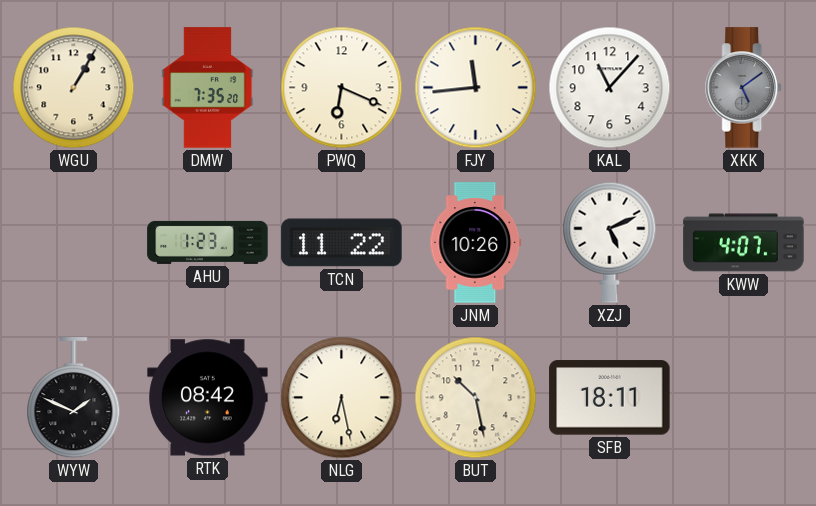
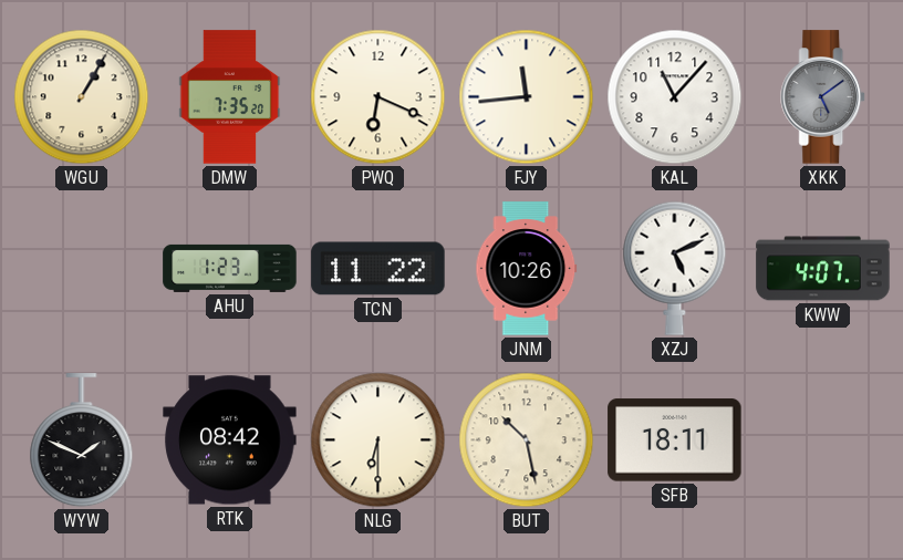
NLG: 6:28 -> 6:30 (378, 440)
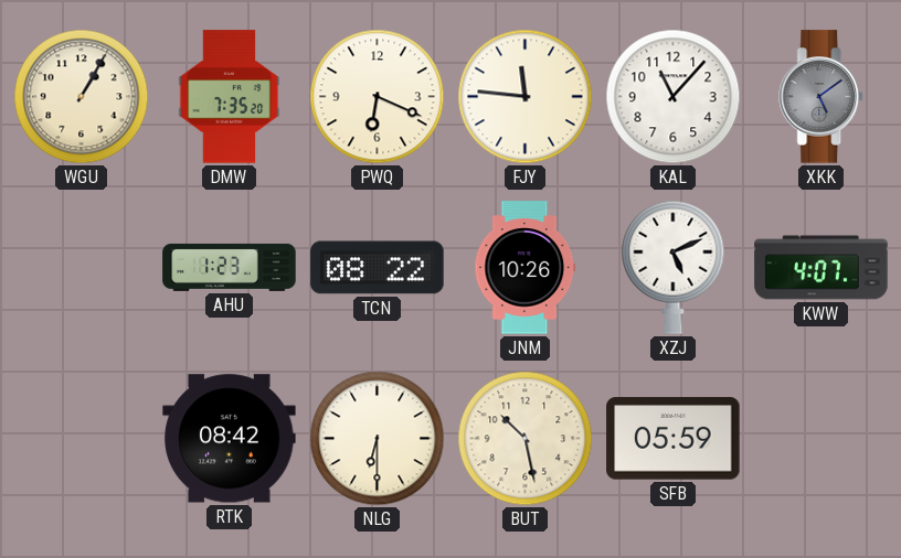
FJY: 11:44 -> 11:46 (526, 97)
TCN: 11:22 -> 08:22 (378, 268)
WYW: 1:49 -> none (82, 440)
SFB: 18:11 -> 05:59 (674, 439)
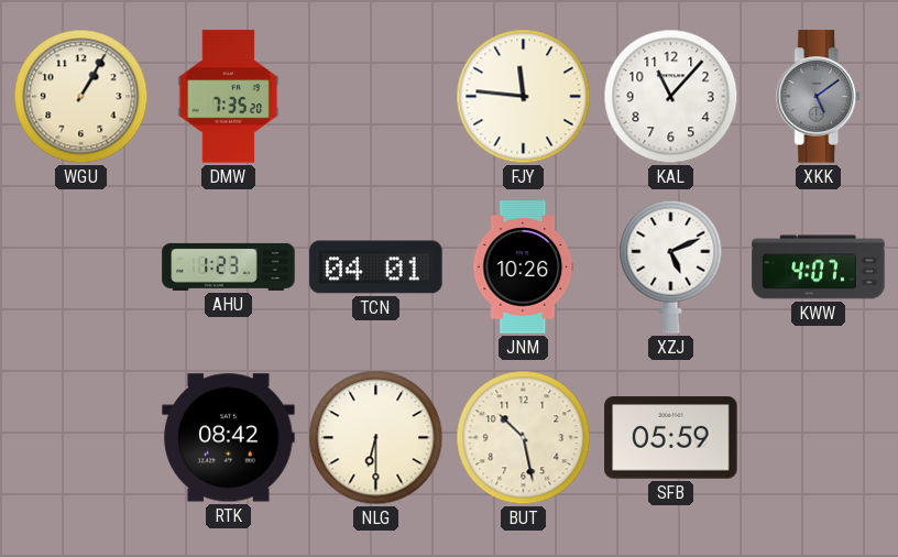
PWQ: 6:19 -> none (378, 97)
TCN: 08:22 -> 04:01 (376, 267)
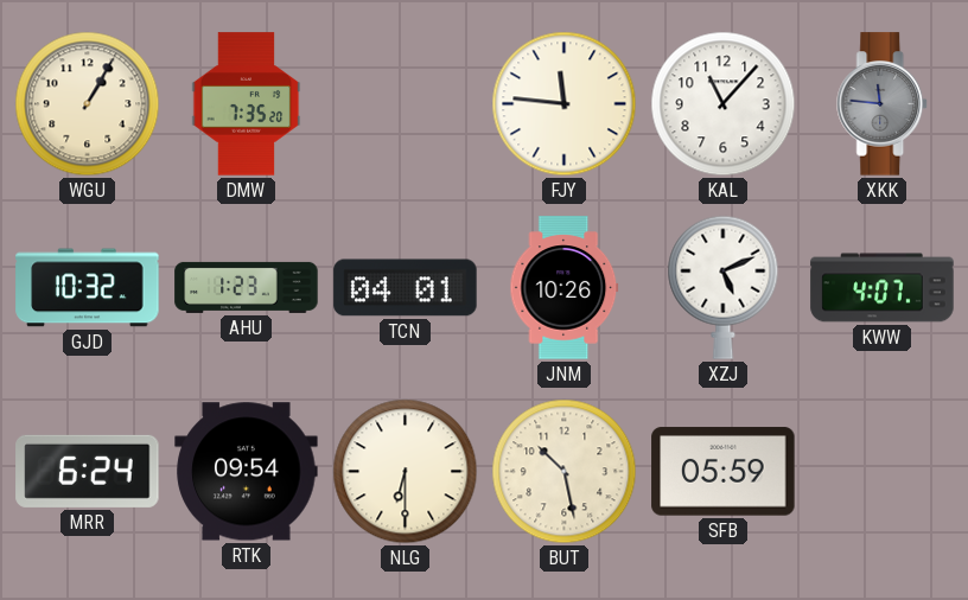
XKK: 5:09 -> 11:46 (883, 104)
GJD: none -> 10:32 (88, 288)
MRR: none -> 6:24 (88, 471)
RTK: 08:42 -> 09:54 (247, 472)
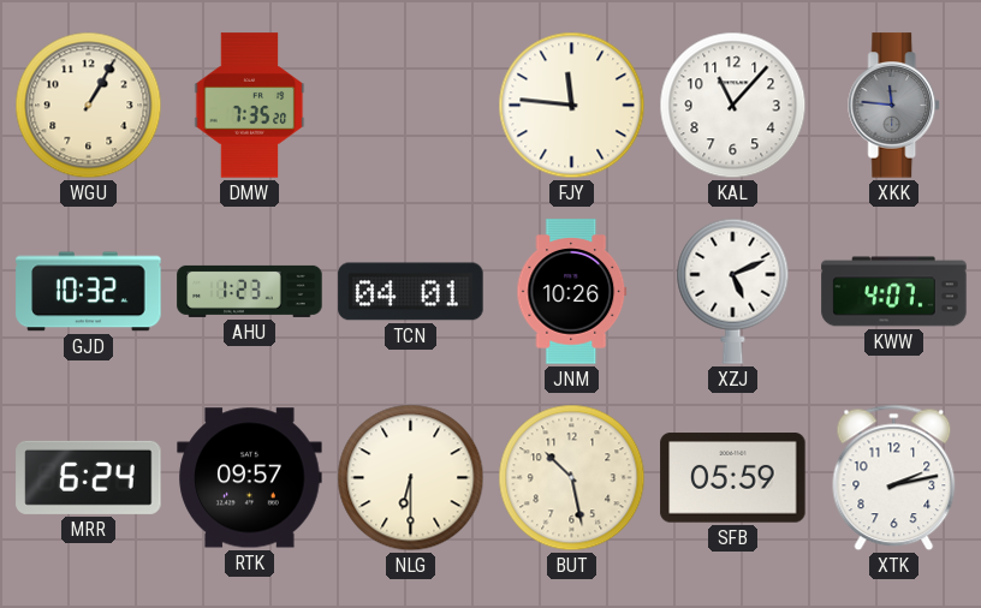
RTK: 09:54 -> 09:57 (250, 478)
XTK: none -> 2:13 (894, 478)
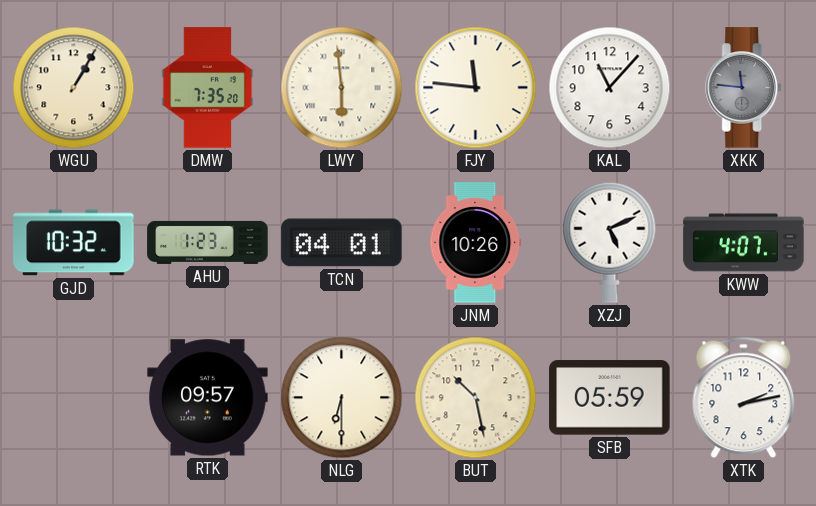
LWY: none -> 5:59 (342, 88)
MRR: 6:24 -> none (89, 477)
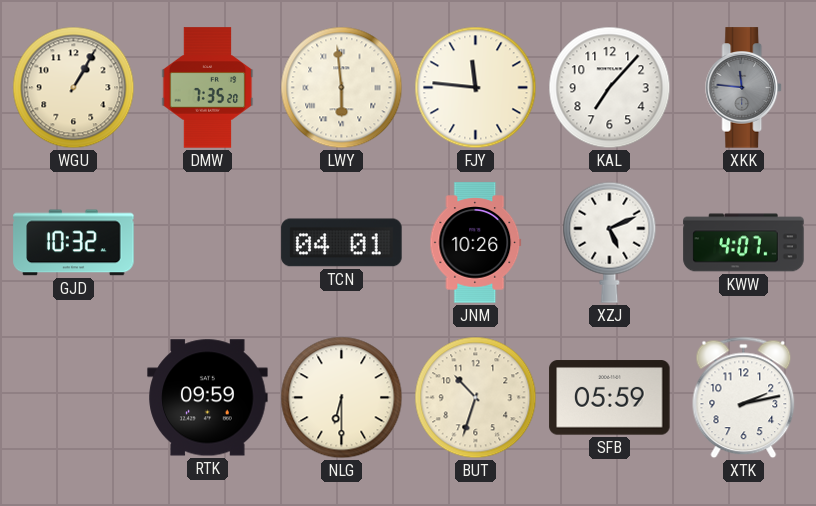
KAL: 11:07 -> 7:07 (610, 88)
AHU: 1:23 -> none (208, 242)
RTK: 09:57 -> 09:59 (208, 398)
BUT: 10:28 -> 10:33 (476, 398)
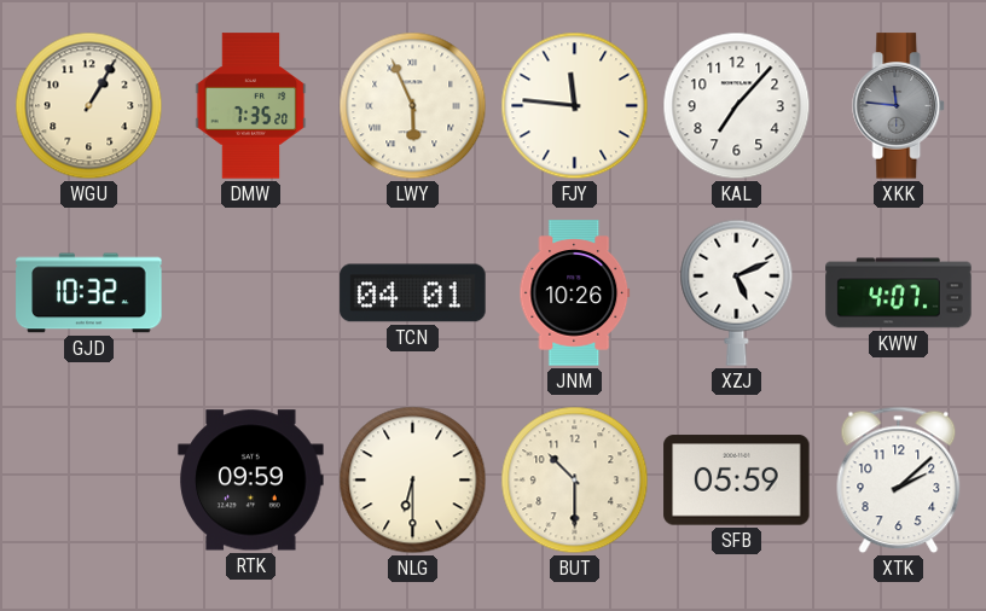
LWY: 5:59 -> 5:56 (413, 106)
BUT: 10:33 -> 10:30 (575, 481)
XTK: 2:13 -> 2:08 (899, 481)
